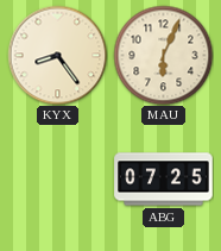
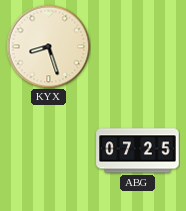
KYX: 8:24 -> 8:27 (48, 46)
MAU: 6:04 -> none (163, 55)
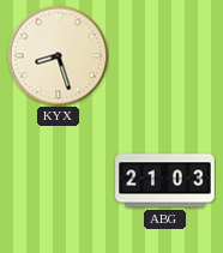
ABG: 07:25 -> 21:03 (165, 181)
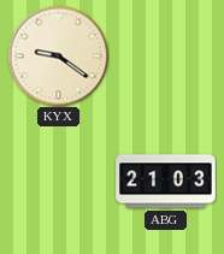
KYX: 8:27 -> 9:21 (58, 55)
